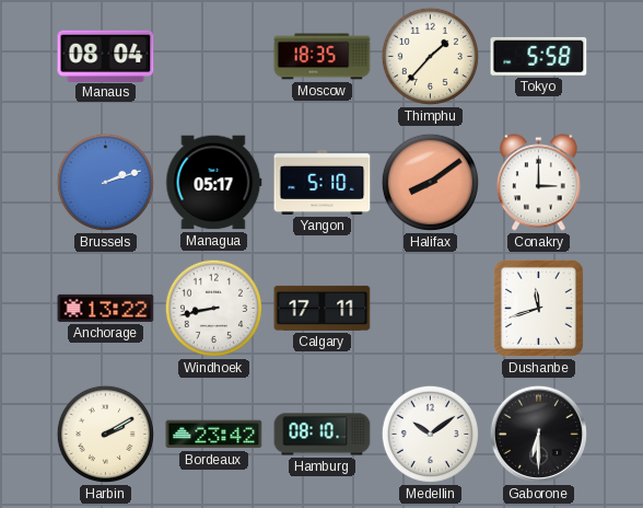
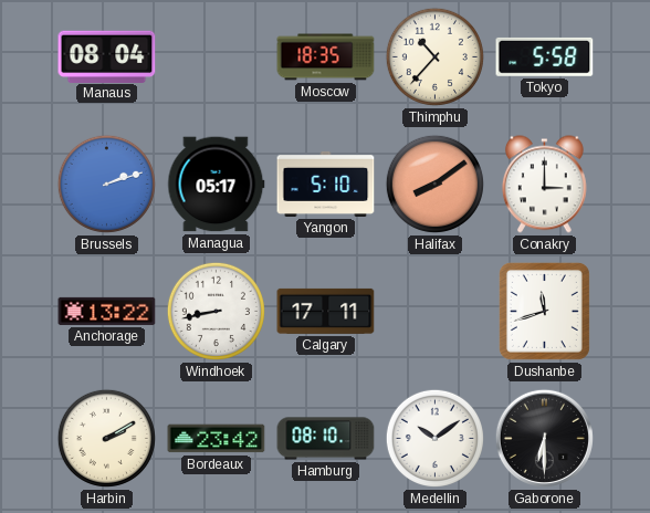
Thimphu: 1:37 -> 10:37 (434, 56)
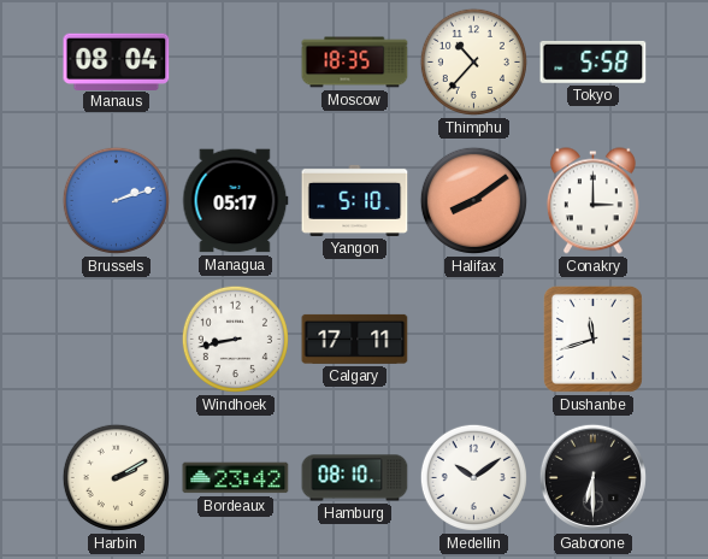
Anchorage: 13:22 -> none (107, 311)
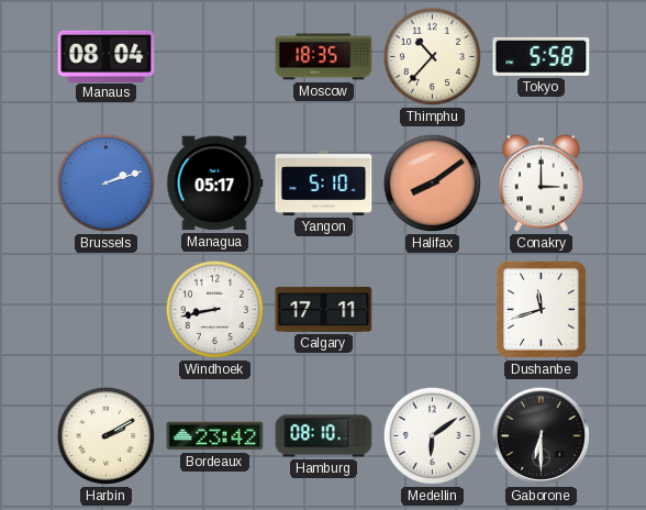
Medellin: 10:09 -> 6:09 (432, 435)
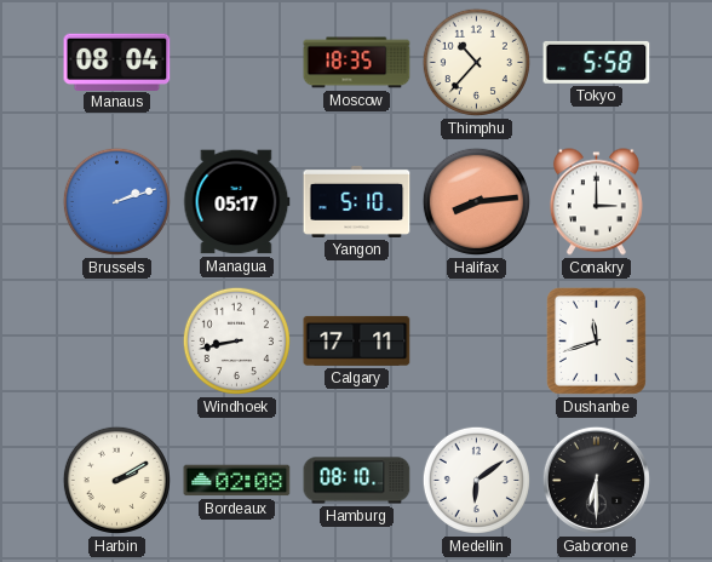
Halifax: 8:09 -> 8:14 (476, 201)
Bordeaux: 23:42 -> 02:08 (237, 481)
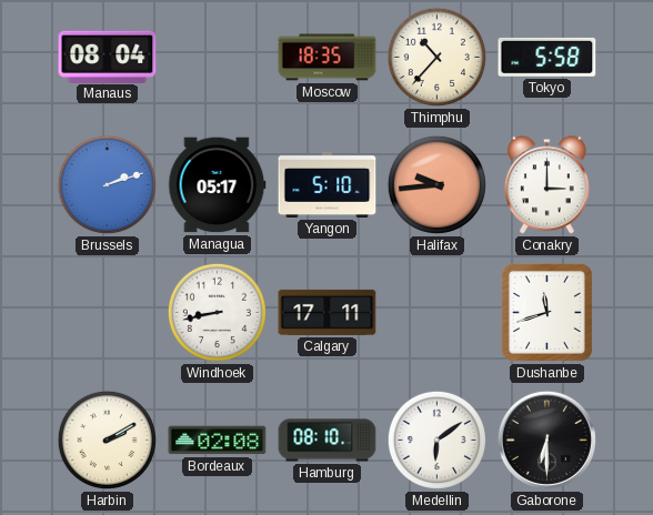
Halifax: 8:14 -> 9:44 (436, 184)
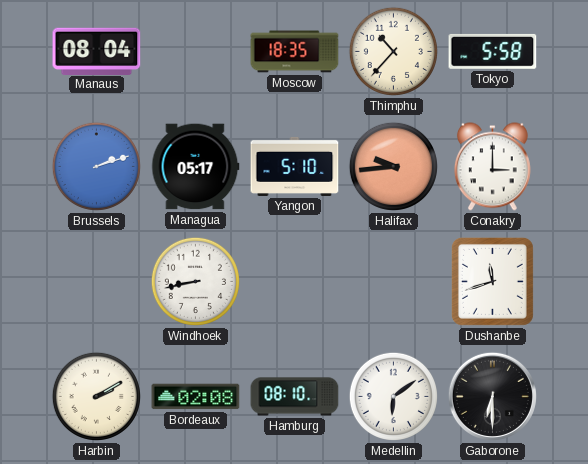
Calgary: 17:11 -> none (328, 312)
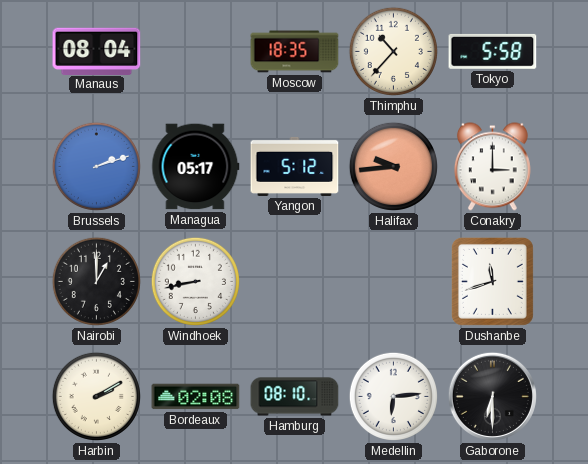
Yangon: 5:10 -> 5:12 (295, 166)
Nairobi: none -> 1:00 (96, 281)
Medellin: 6:09 -> 6:14 (393, 396)
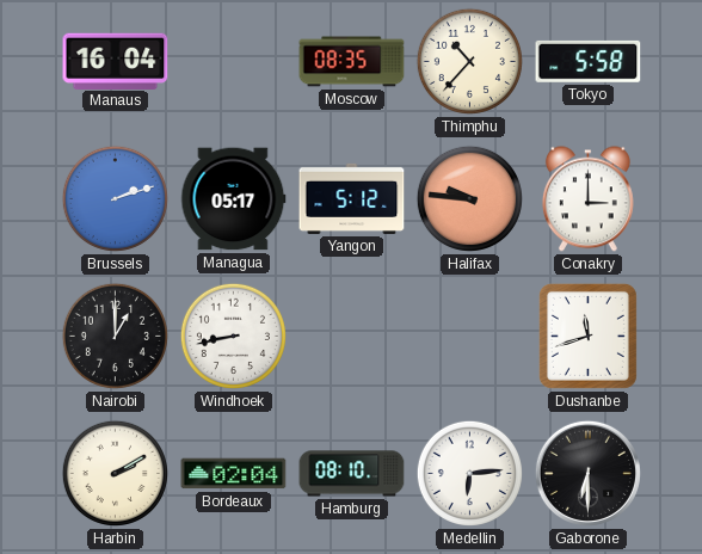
Manaus: 08:04 -> 16:04 (116, 61)
Moscow: 18:35 -> 08:35 (352, 62)
Halifax: 9:44 -> 9:46 (469, 198)
Bordeaux: 02:08 -> 02:04 (234, 474)
